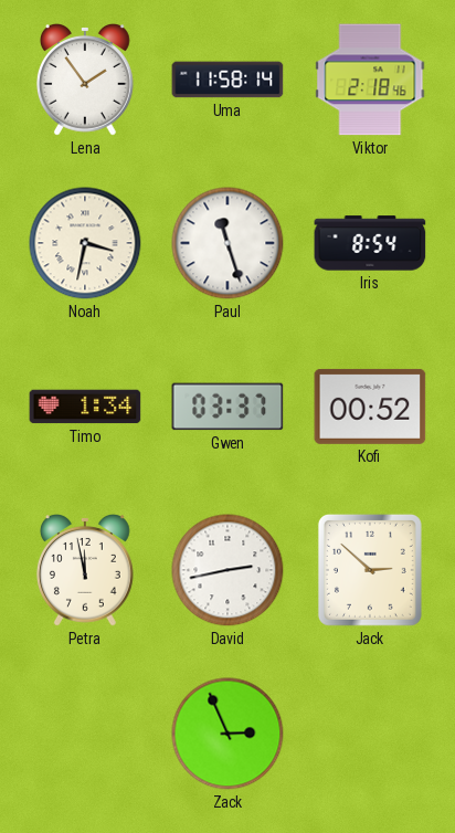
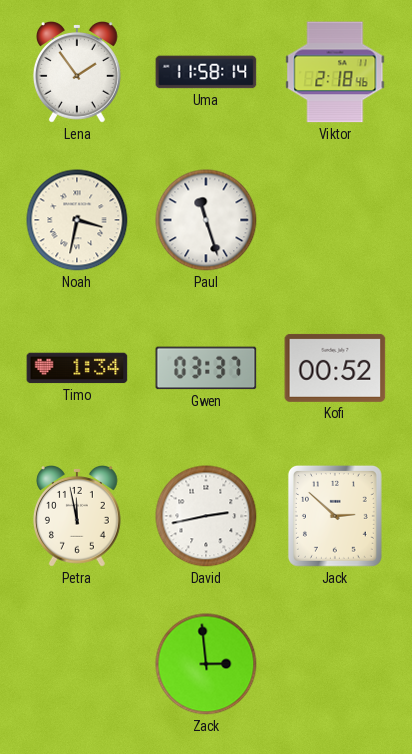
Iris: 8:54 -> none (370, 243)
Zack: 2:56 -> 2:59 (206, 664)
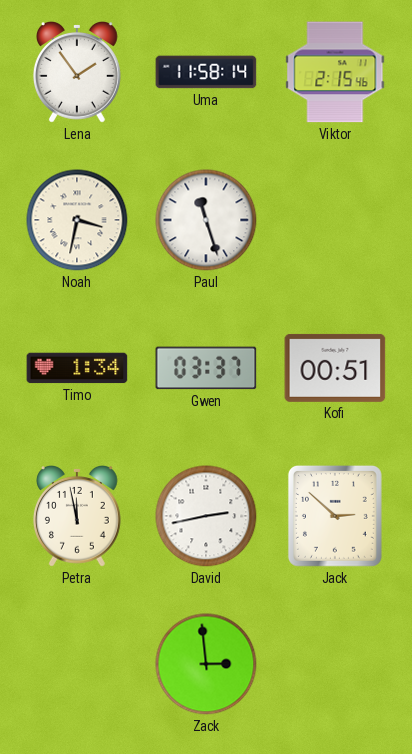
Viktor: 2:18 -> 2:15 (335, 72)
Kofi: 00:52 -> 00:51 (335, 368)
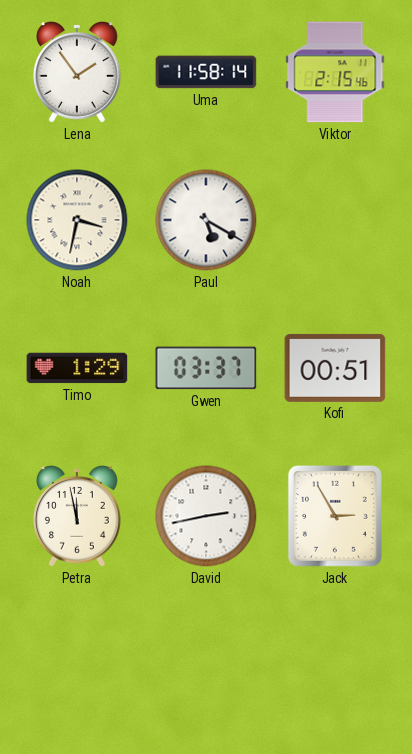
Paul: 11:27 -> 5:20 (206, 220)
Timo: 1:34 -> 1:29 (77, 368)
Jack: 2:52 -> 2:55 (335, 516)
Zack: 2:59 -> none (206, 664)
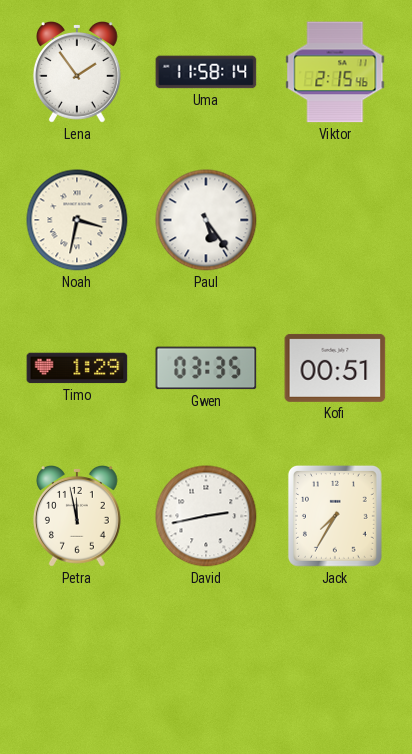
Paul: 5:20 -> 5:24 (206, 220)
Gwen: 03:37 -> 03:35 (206, 368)
Jack: 2:55 -> 7:35 (335, 516)
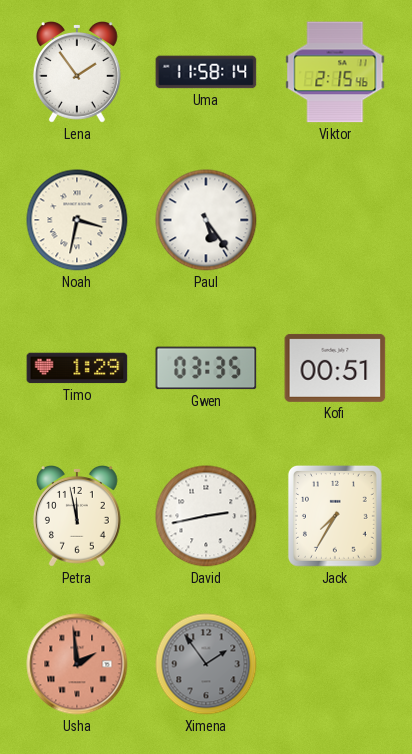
Usha: none -> 1:59 (77, 664)
Ximena: none -> 1:54 (206, 664)
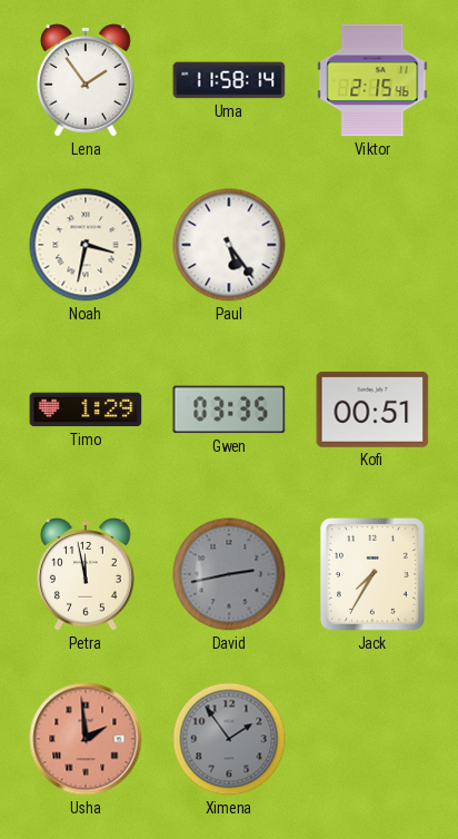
David dial: white -> grey (229, 574)
